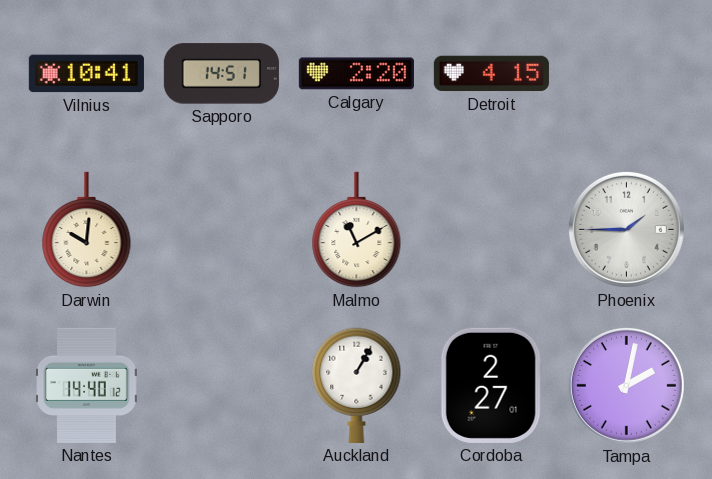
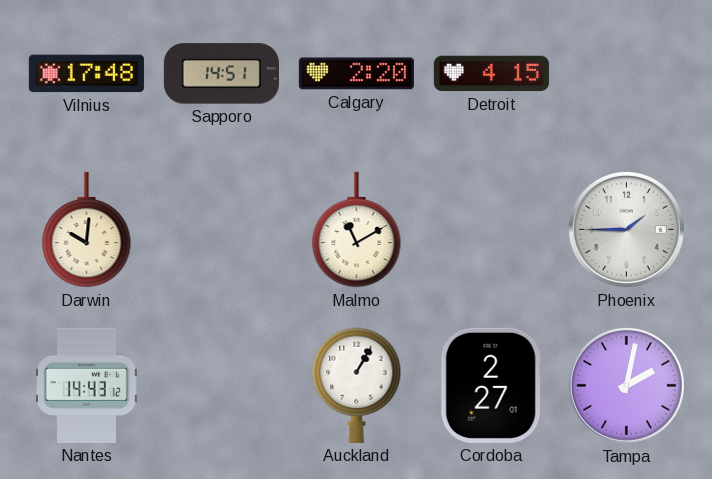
Vilnius: 10:41 -> 17:48 (86, 74)
Nantes: 14:40 -> 14:43 (87, 385)
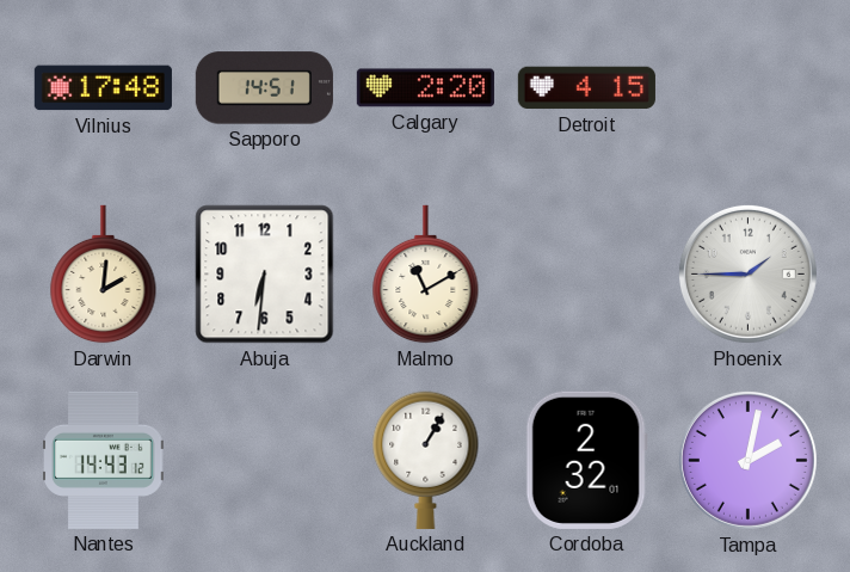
Darwin: 10:01 -> 2:01 (104, 275)
Abuja: none -> 6:31 (265, 275)
Cordoba: 2:27 -> 2:32 (586, 460)
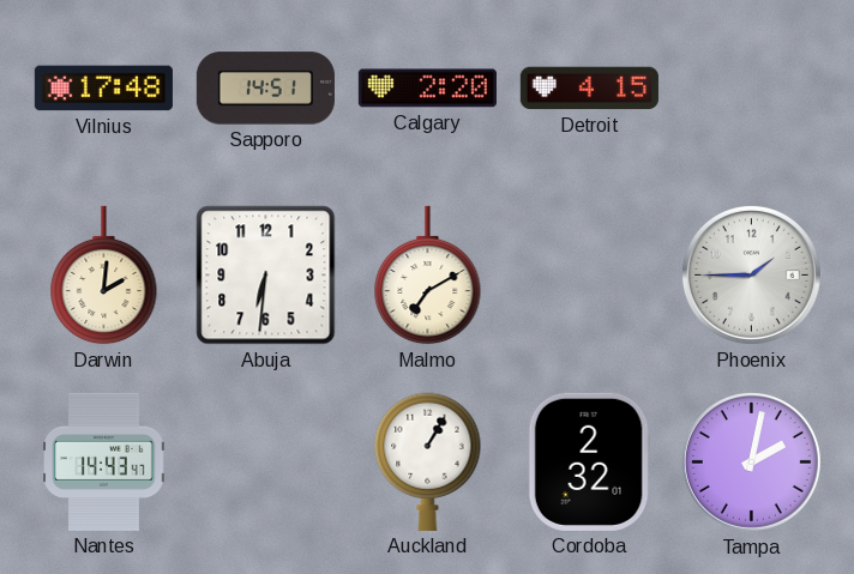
Malmo: 11:10 -> 7:10 (428, 276)
Nantes: 14:43:12 -> 14:43:47 (104, 461)
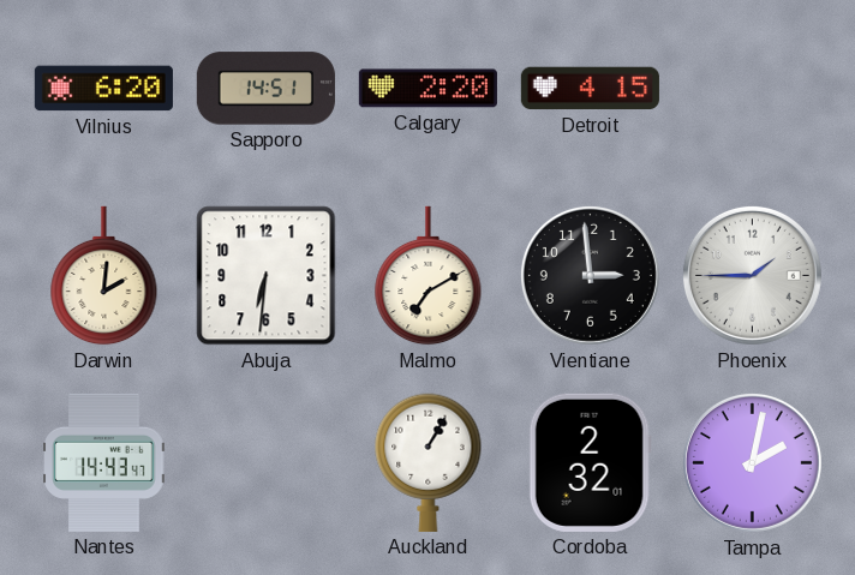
Vilnius: 17:48 -> 6:20 (103, 89)
Vientiane: none -> 2:59 (590, 275)
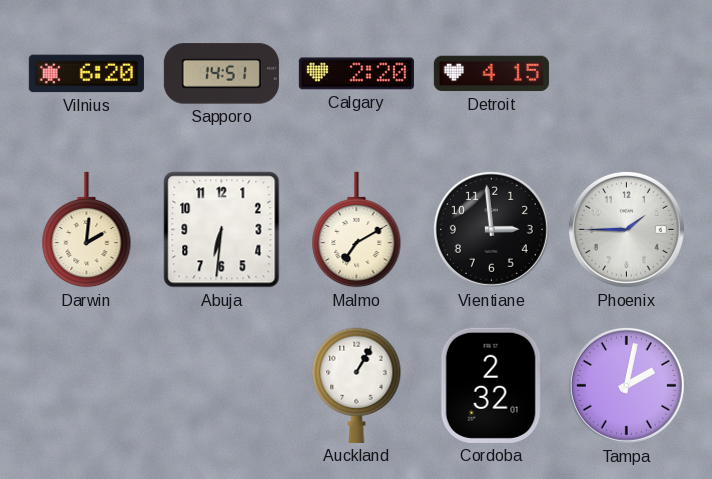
Nantes: 14:43 -> none (104, 462)
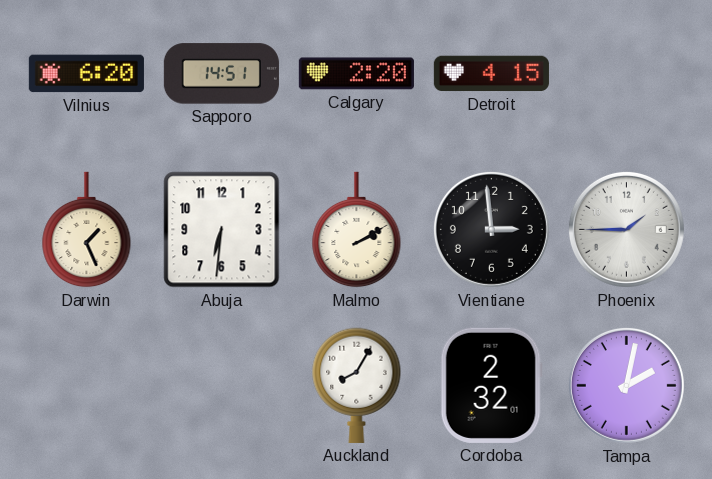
Darwin: 2:01 -> 1:26 (87, 230)
Malmo: 7:10 -> 2:10 (357, 230)
Auckland: 1:05 -> 8:05 (357, 385)
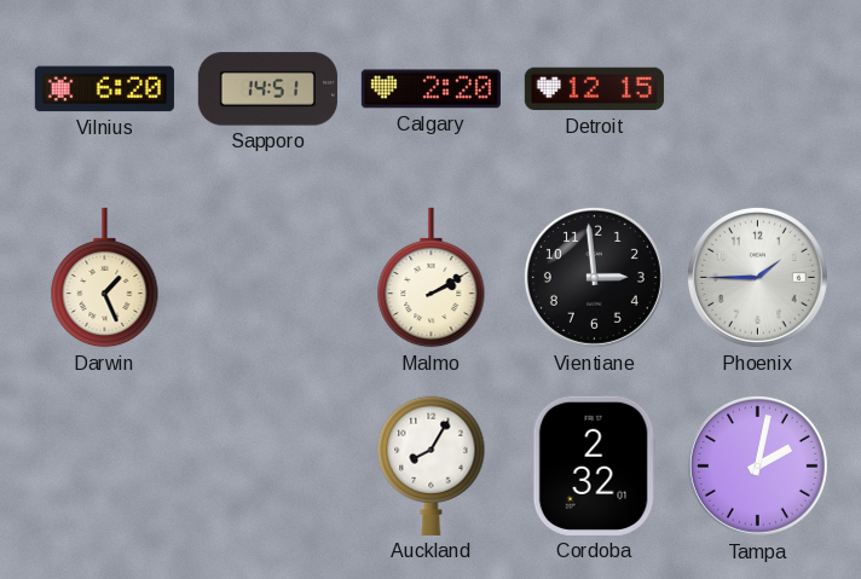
Detroit: 4:15 -> 12:15 (594, 89)
Abuja: 6:31 -> none (222, 230)
